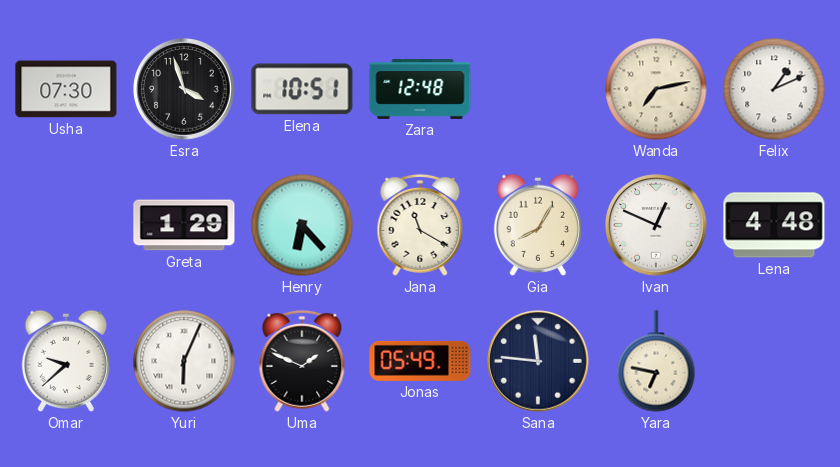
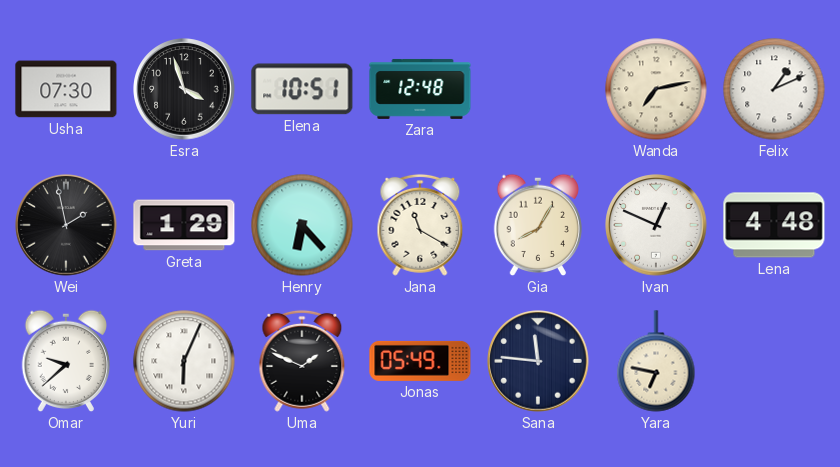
Wei: none -> 1:58 (66, 225)
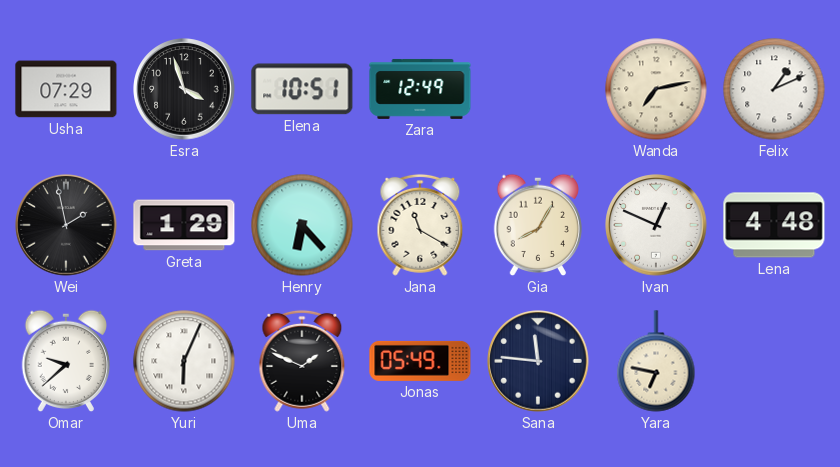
Usha: 07:30 -> 07:29 (66, 89)
Zara: 12:48 -> 12:49 (420, 89)
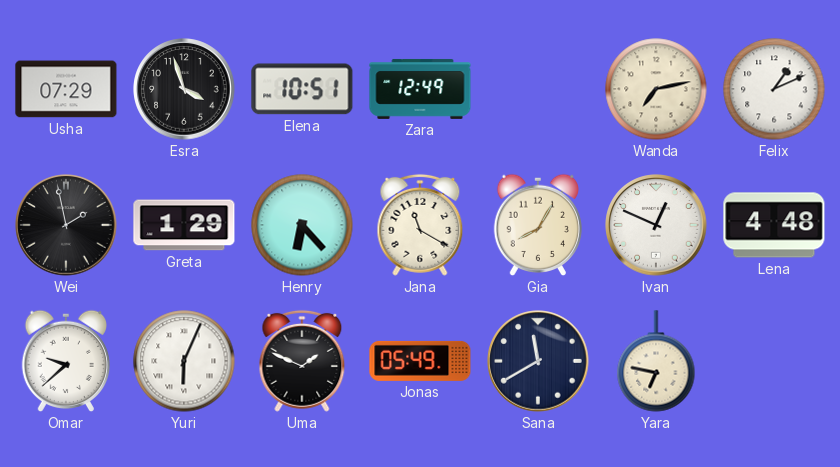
Sana: 11:46 -> 11:40 (538, 361)
